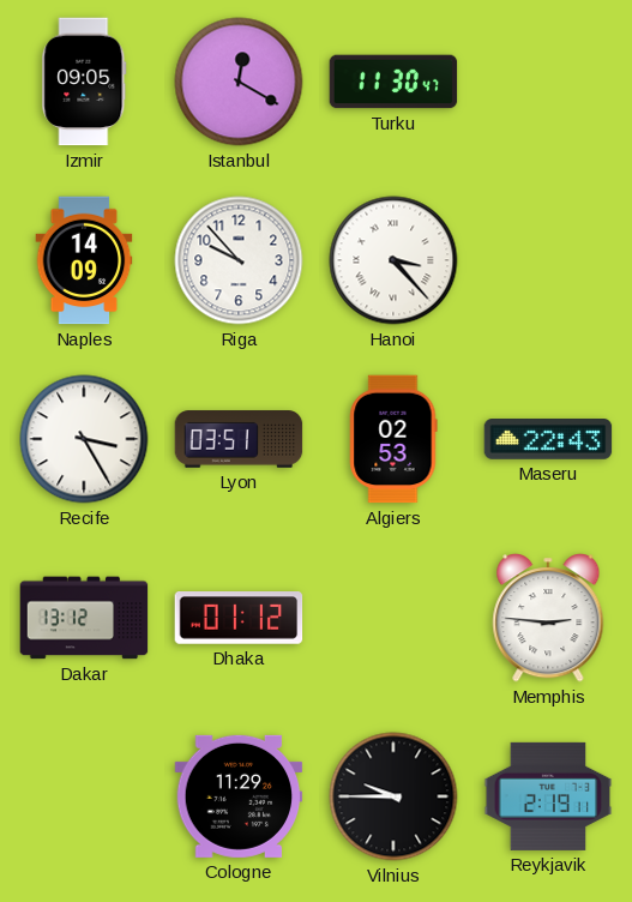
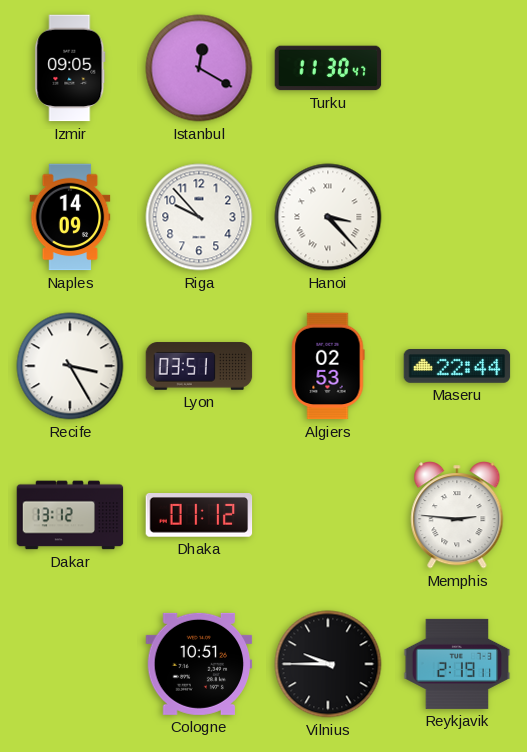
Maseru: 22:43 -> 22:44 (457, 366)
Cologne: 11:29 -> 10:51 (199, 664)
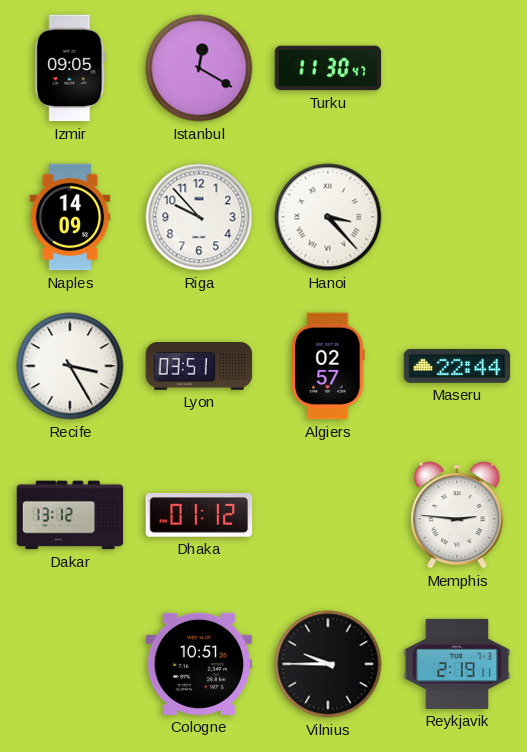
Algiers: 02:53 -> 02:57 (328, 366)
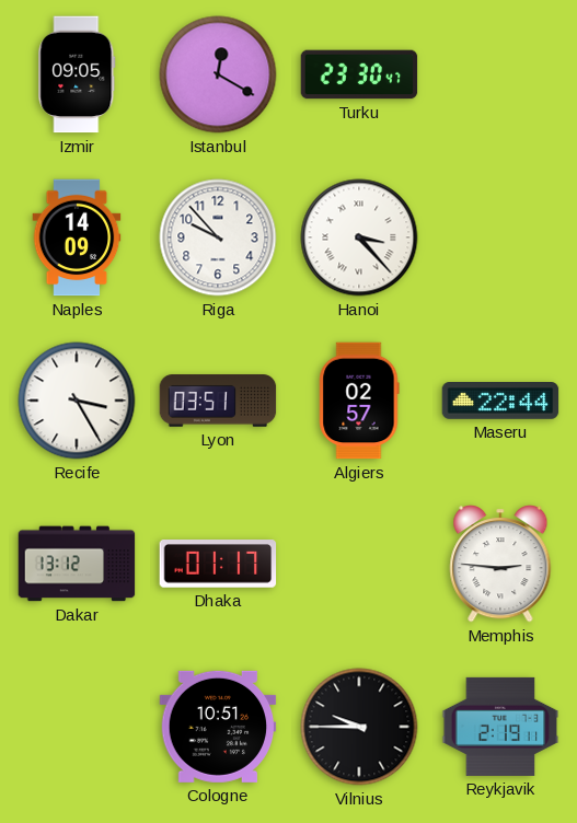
Turku: 11:30 -> 23:30 (359, 74)
Dhaka: 01:12 -> 01:17 (218, 565)
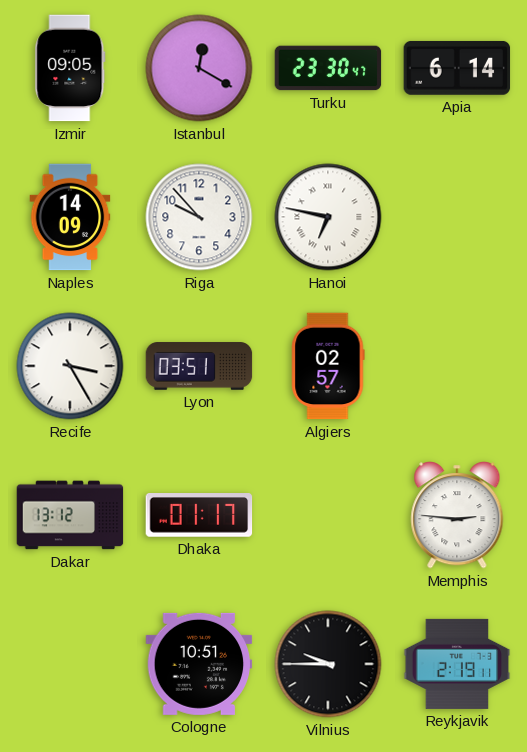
Apia: none -> 6:14 (457, 68)
Hanoi: 3:23 -> 6:47 (328, 217)
Maseru: 22:44 -> none (500, 401)
